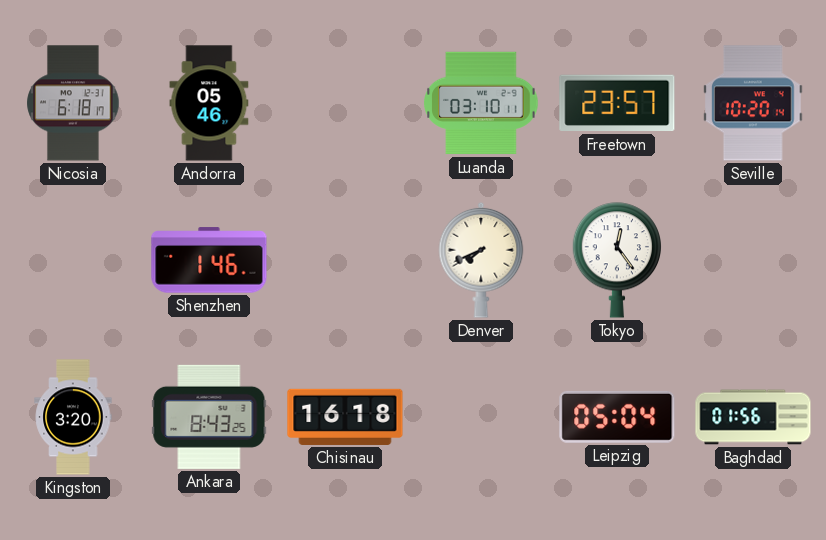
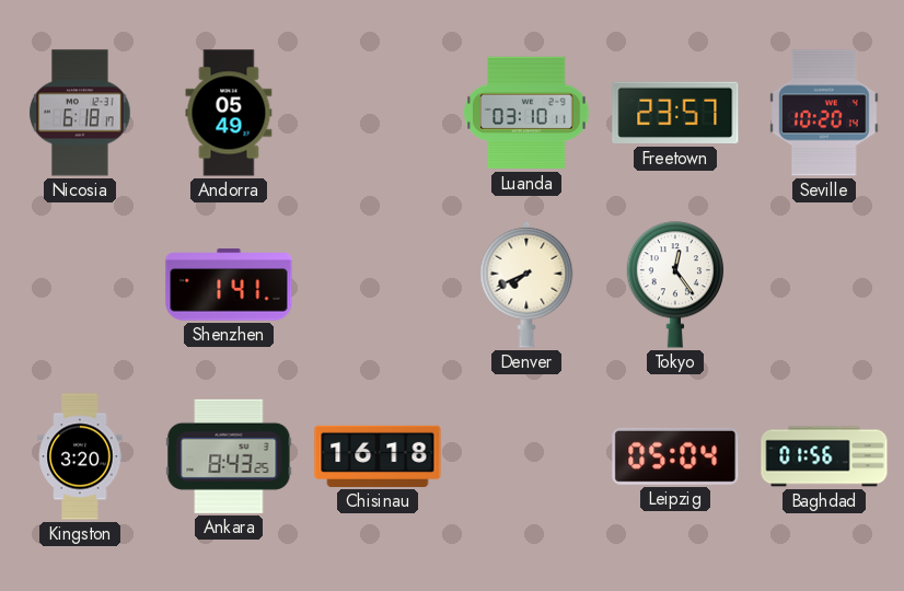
Andorra: 05:46 -> 05:49 (229, 113)
Shenzhen: 1:46 -> 1:41 (229, 285)
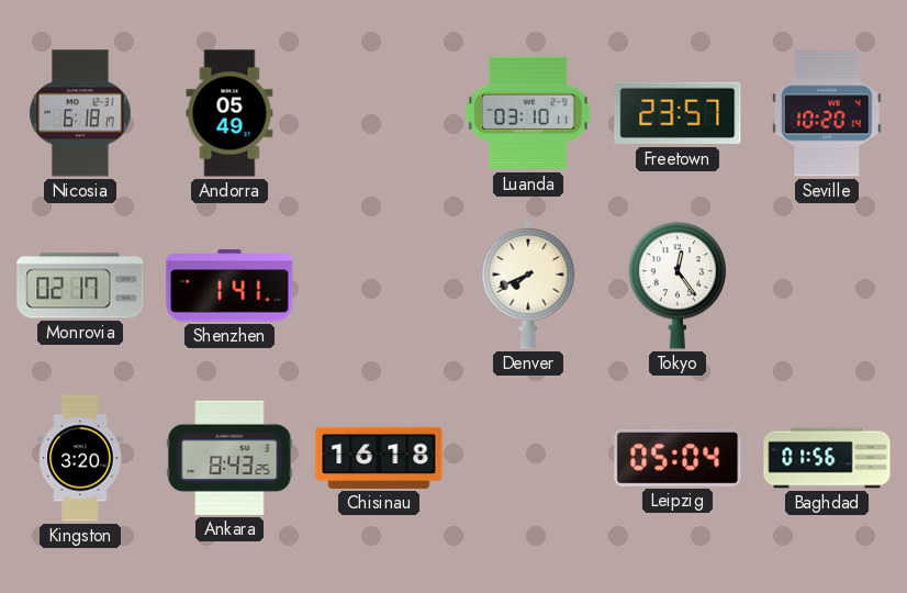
Monrovia: none -> 02:17 (80, 286)
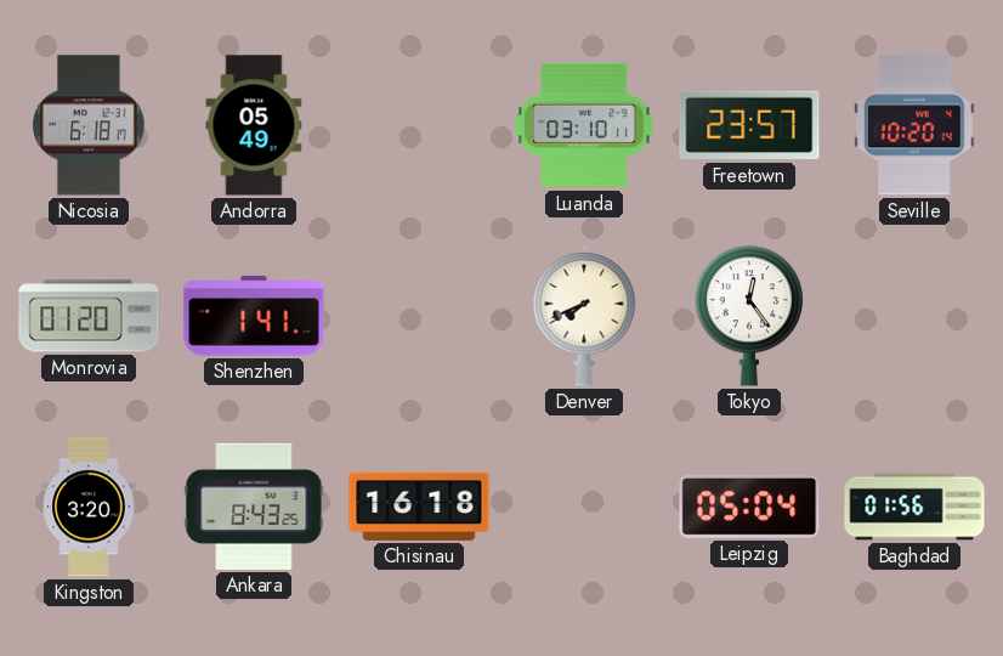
Monrovia: 02:17 -> 01:20 (89, 316)
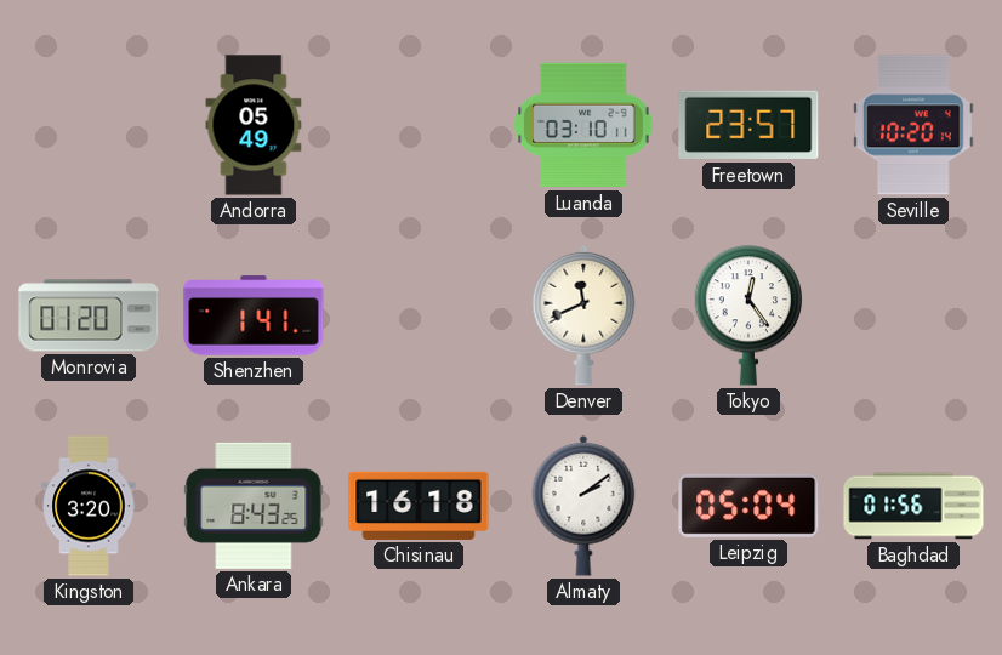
Nicosia: 6:18 -> none (89, 125)
Denver: 7:41 -> 11:41 (583, 315)
Almaty: none -> 2:09 (583, 506)
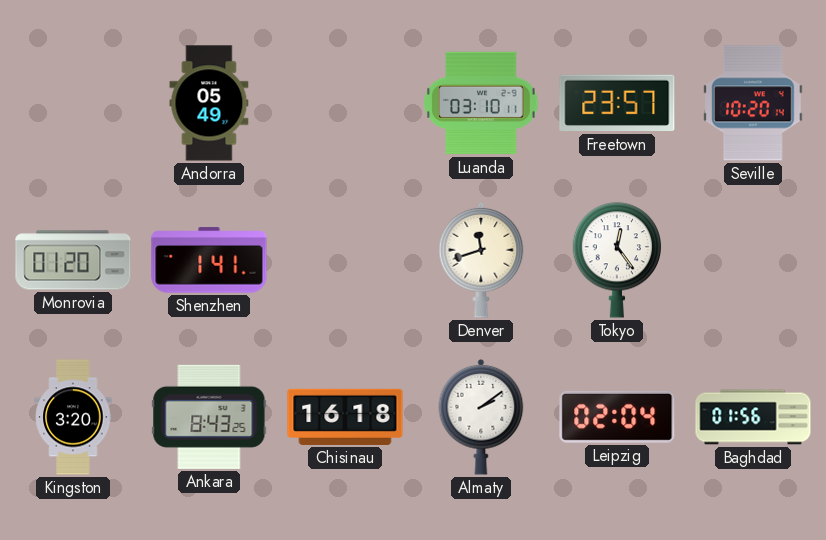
Denver: 11:41 -> 11:42 (481, 260)
Leipzig: 05:04 -> 02:04 (617, 417)
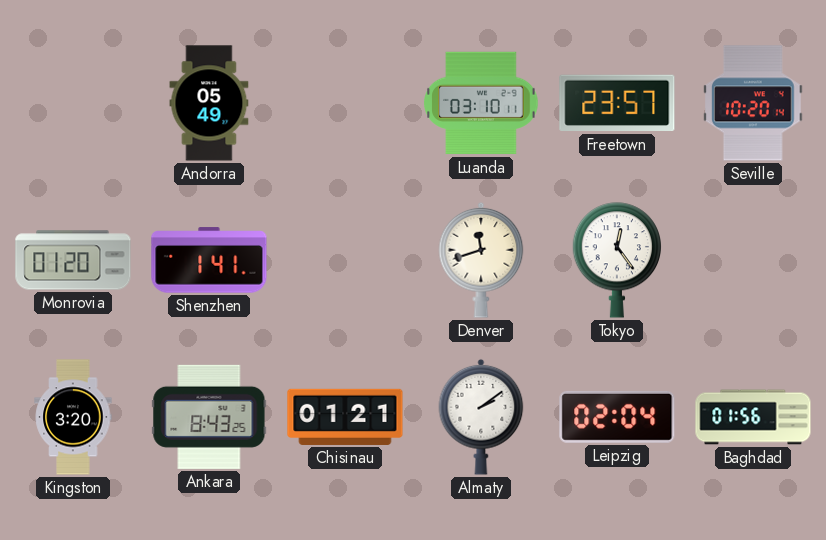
Chisinau: 16:18 -> 01:21 (345, 417)
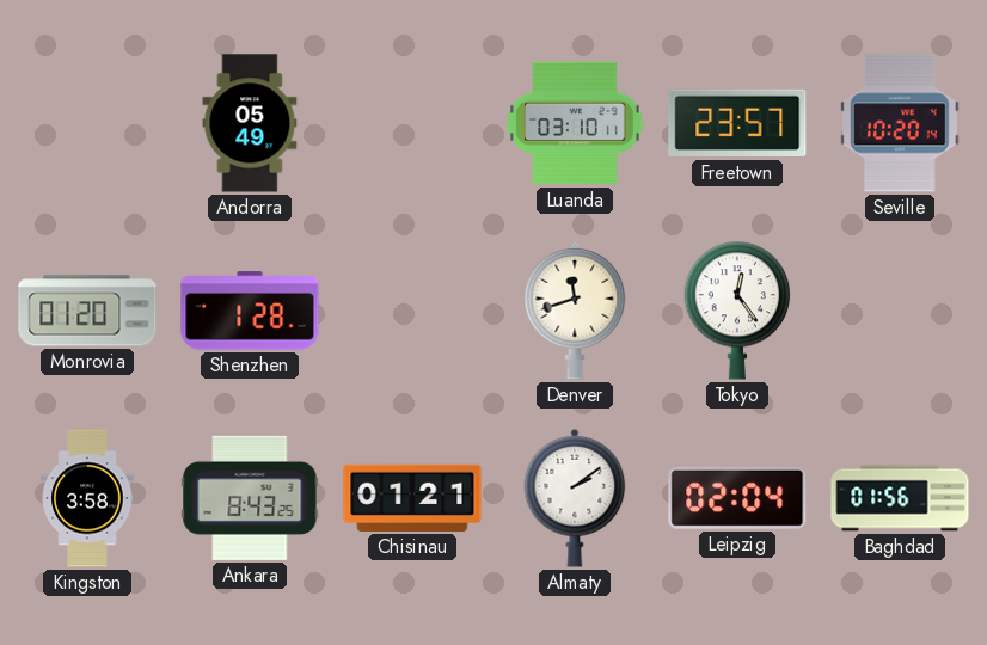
Shenzhen: 1:41 -> 1:28 (250, 311)
Kingston: 3:20 -> 3:58 (87, 498)
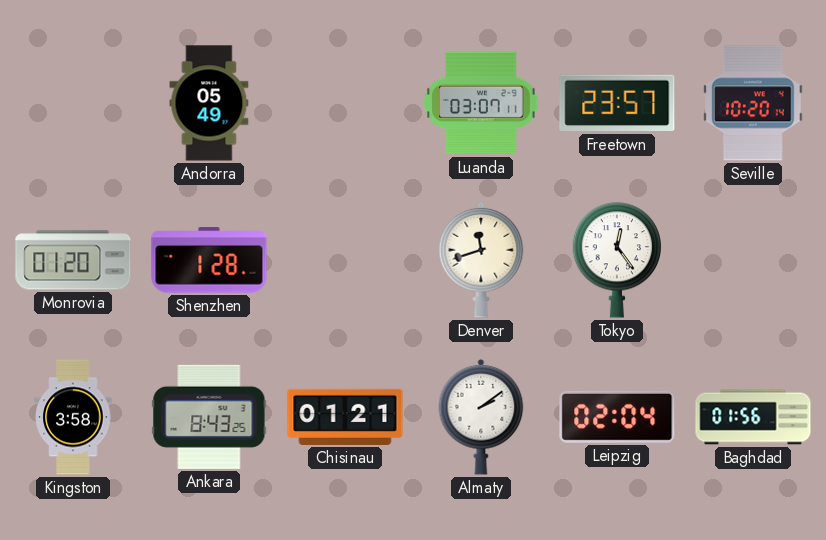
Luanda: 03:10 -> 03:07 (481, 103)
